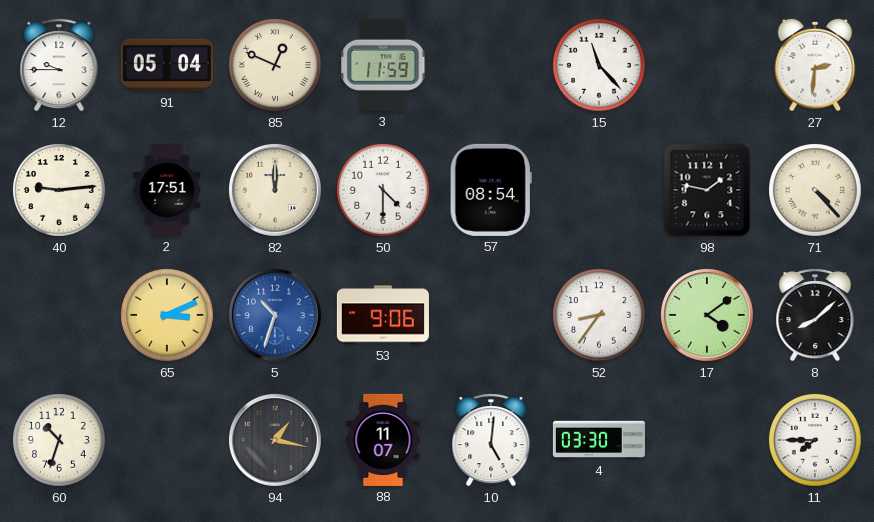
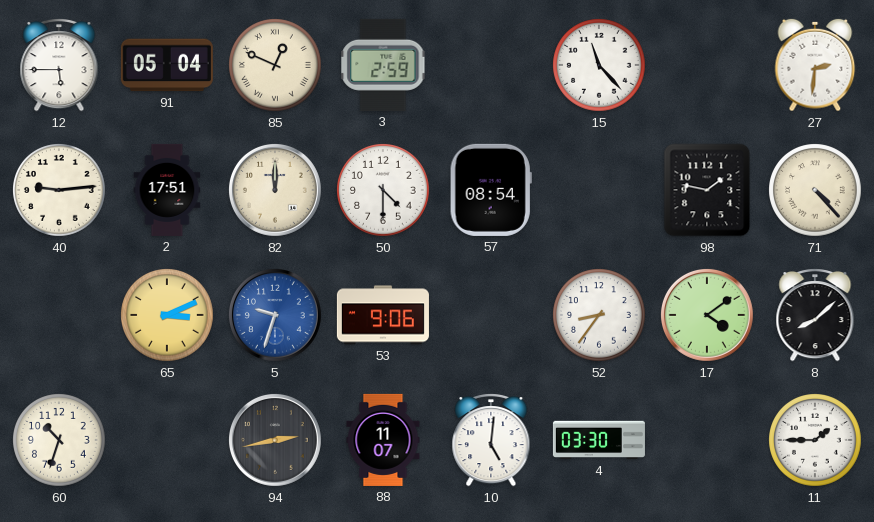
12: 9:45 -> 5:45 (59, 66)
3: 11:59 -> 2:59 (383, 65)
5: 10:33 -> 9:33 (275, 315)
94: 1:17 -> 2:43 (275, 440)
11: 7:45 -> 1:45 (816, 441)
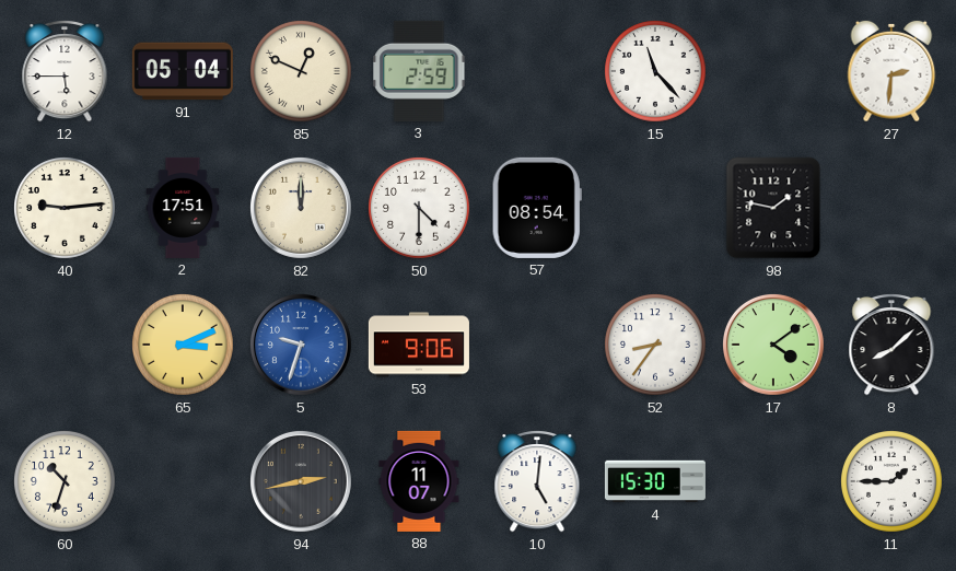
71: 4:23 -> none (816, 191)
4: 03:30 -> 15:30 (655, 481)
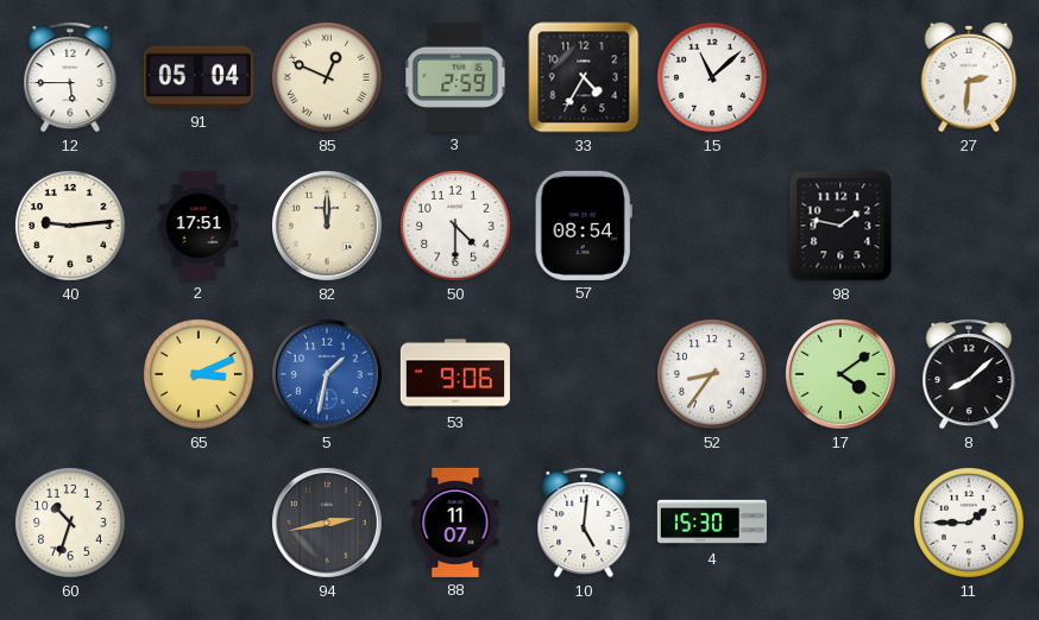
33: none -> 4:35 (584, 77)
15: 11:23 -> 11:08 (713, 78)
5: 9:33 -> 1:32 (327, 374)
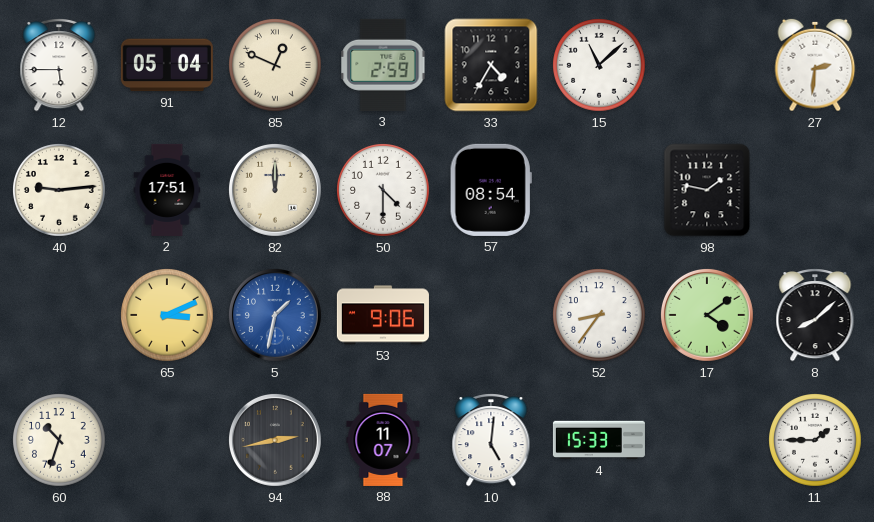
4: 15:30 -> 15:33 (599, 440)
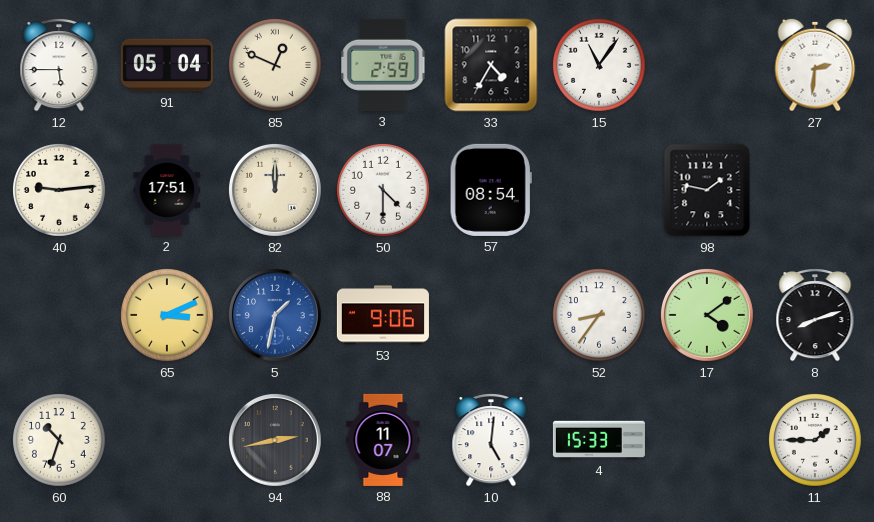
15: 11:08 -> 11:06 (600, 66)
8: 8:08 -> 8:12 (815, 316)
